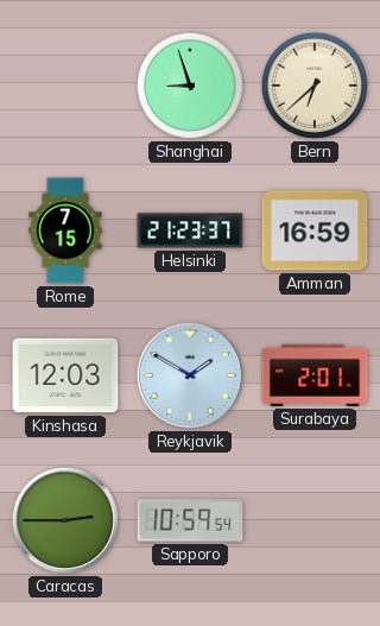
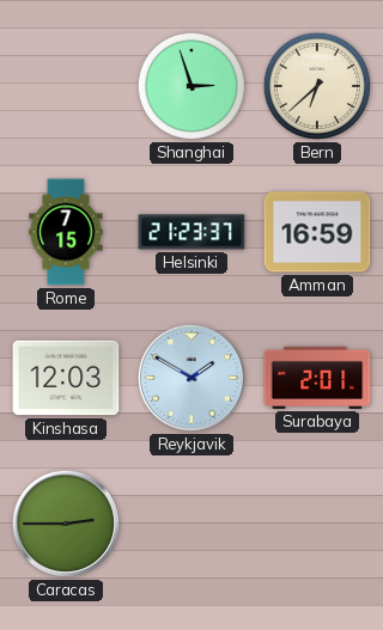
Shanghai: 8:57 -> 2:57 (191, 86)
Sapporo: 10:59 -> none (190, 520)
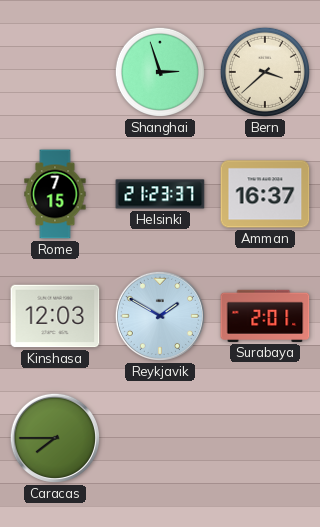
Bern: 6:38 -> 3:38 (265, 72)
Amman: 16:59 -> 16:37 (265, 194)
Caracas: 2:45 -> 7:45 (55, 438)
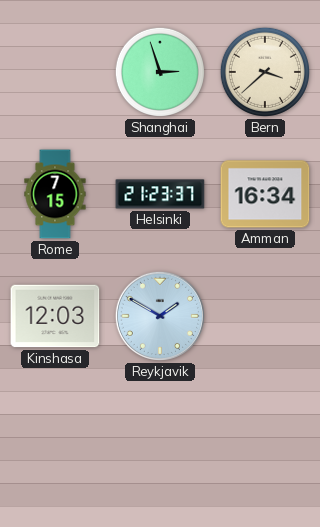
Amman: 16:37 -> 16:34 (265, 194)
Surabaya: 2:01 -> none (265, 316)
Caracas: 7:45 -> none (55, 438)
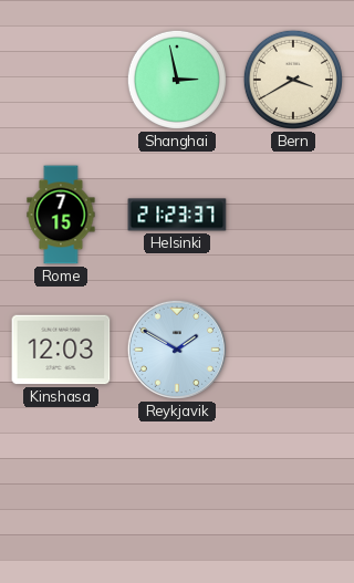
Shanghai: 2:57 -> 2:58 (177, 80)
Bern: 3:38 -> 3:40 (293, 80)
Amman: 16:34 -> none (265, 194)
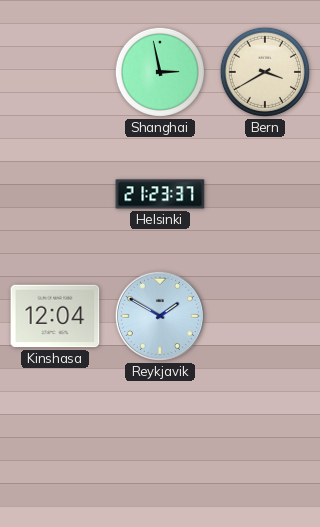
Rome: 7:15 -> none (61, 215)
Kinshasa: 12:03 -> 12:04 (55, 316)
